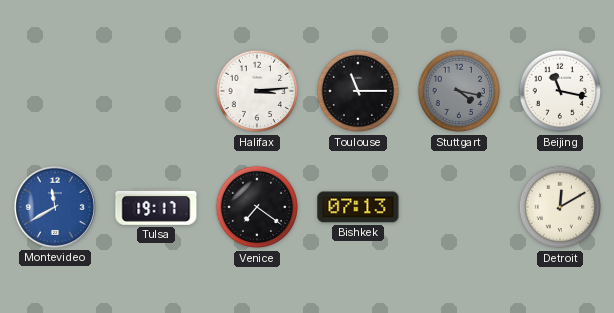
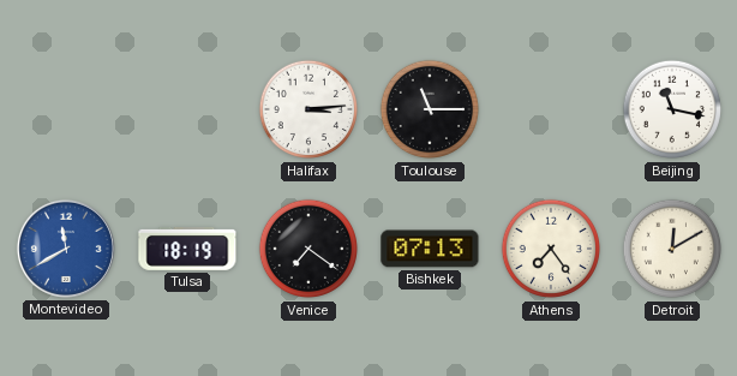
Stuttgart: 4:17 -> none (459, 91)
Tulsa: 19:17 -> 18:19 (187, 249)
Athens: none -> 7:24 (551, 249)
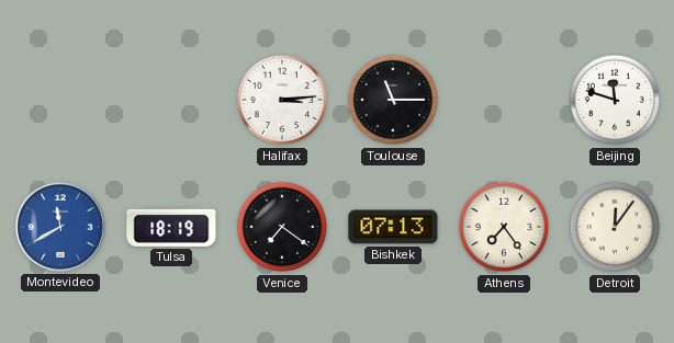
Beijing: 11:17 -> 11:48 (615, 100)
Detroit: 12:10 -> 12:06 (615, 227)
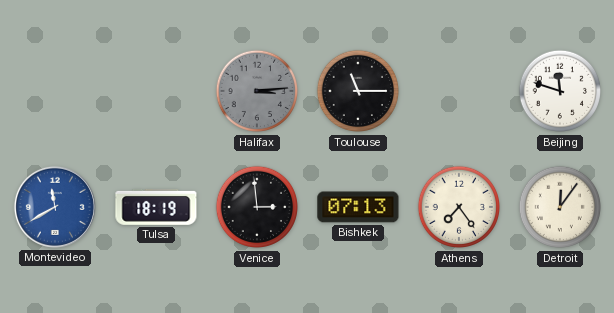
Halifax dial: white -> grey (257, 91)
Venice: 7:21 -> 2:59 (257, 207)
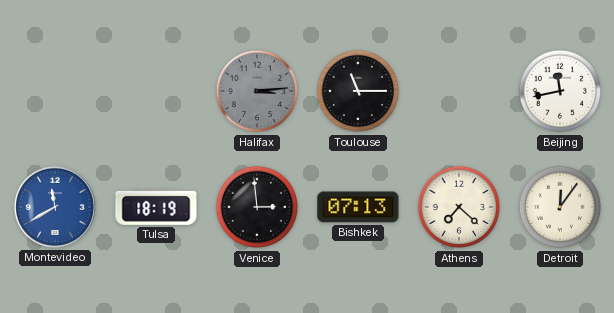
Beijing: 11:48 -> 11:43 (560, 91)
Athens: 7:24 -> 7:22 (459, 207)
